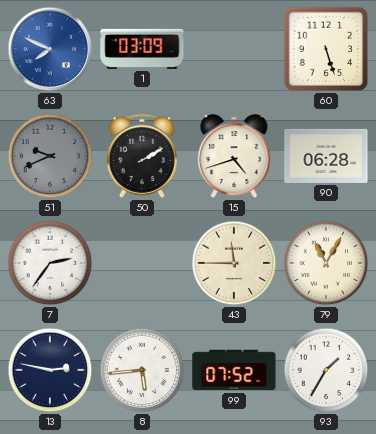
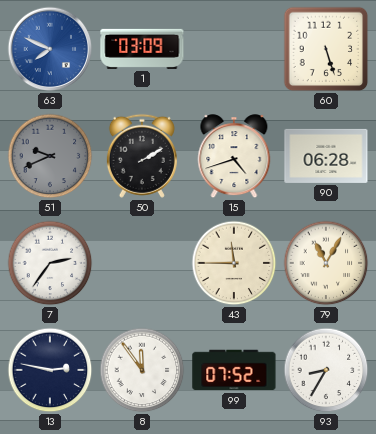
8: 5:44 -> 11:54 (142, 370)
93: 1:35 -> 8:35 (326, 370)
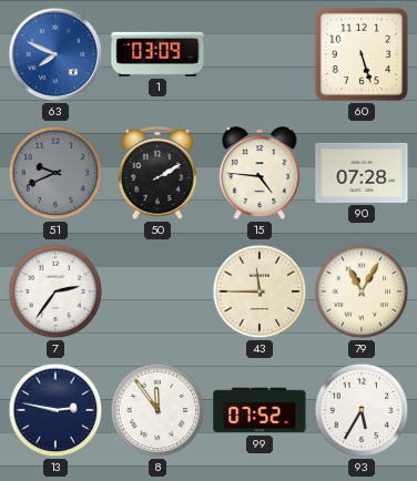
15: 4:42 -> 4:46 (260, 174)
90: 06:28 -> 07:28 (362, 173)
93: 8:35 -> 5:35 (362, 410)
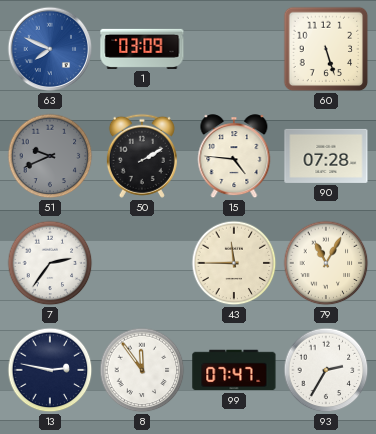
99: 07:52 -> 07:47 (234, 370)
93: 5:35 -> 2:35 (326, 370)
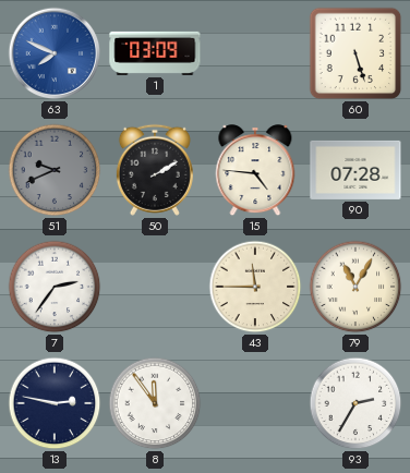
99: 07:47 -> none (234, 370)
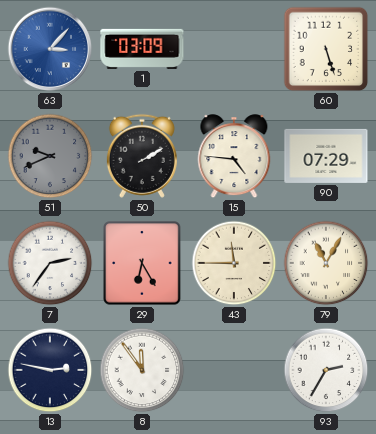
63: 7:49 -> 3:07 (50, 49)
90: 07:28 -> 07:29 (326, 156)
29: none -> 6:25 (142, 263)
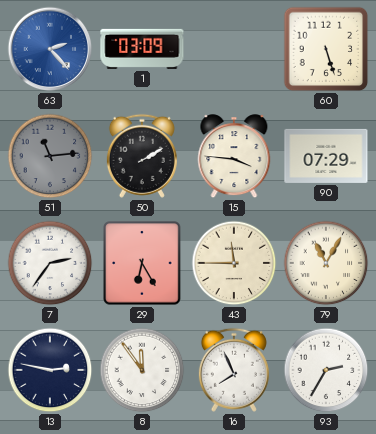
63: 3:07 -> 2:23 (50, 49)
51: 9:41 -> 11:14 (50, 156)
15: 4:46 -> 3:46 (234, 157)
16: none -> 7:56 (234, 370)
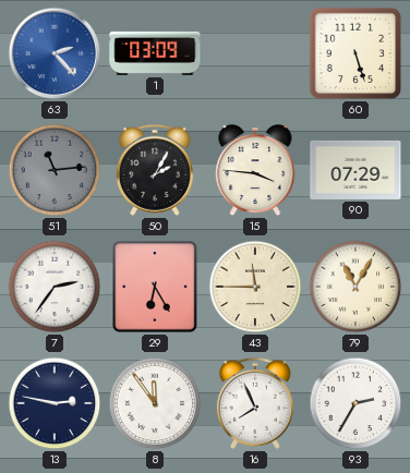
50: 2:10 -> 2:05 (155, 170)
